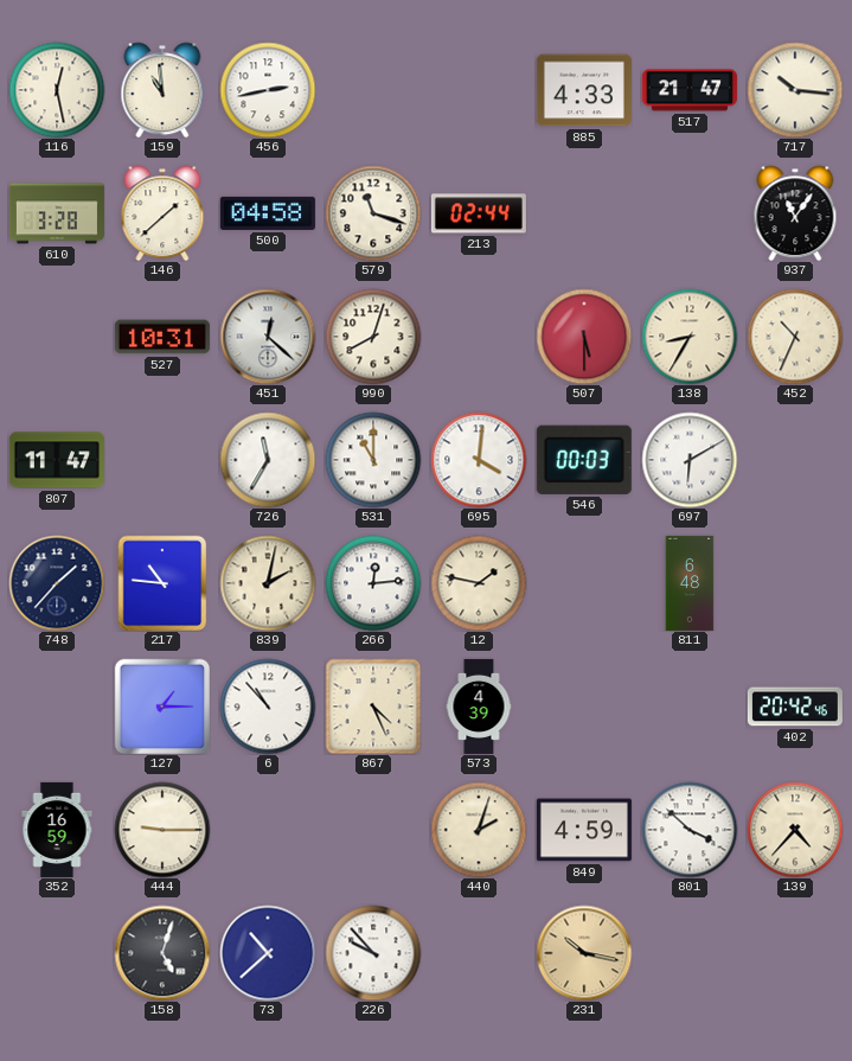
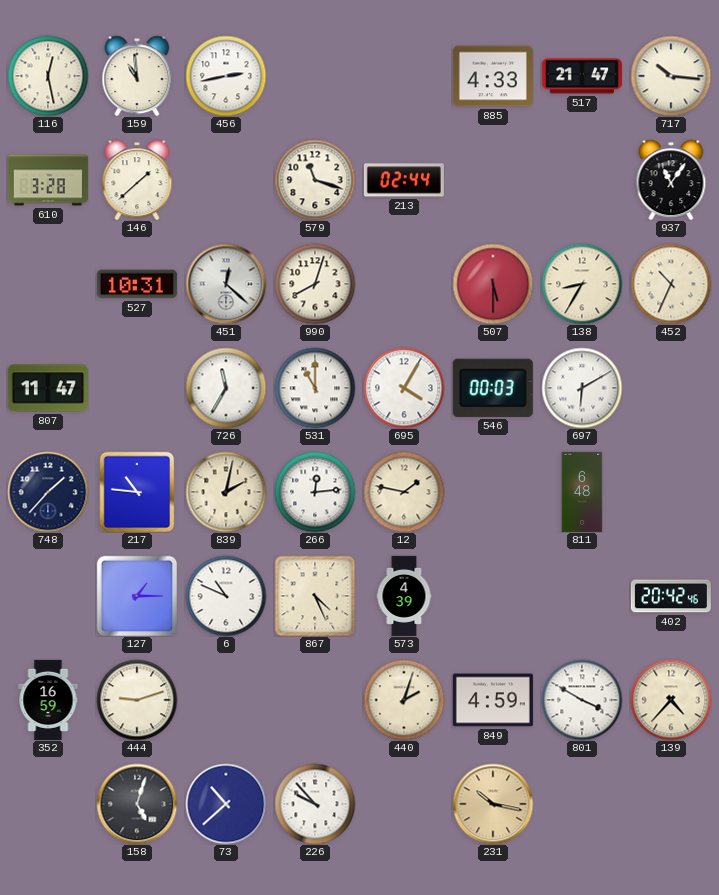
500: 04:58 -> none (268, 213)
695: 4:01 -> 4:05 (404, 388)
6: 10:53 -> 10:49 (226, 596)
444: 9:15 -> 9:12 (137, 700)
801: 3:52 -> 3:50 (582, 700)
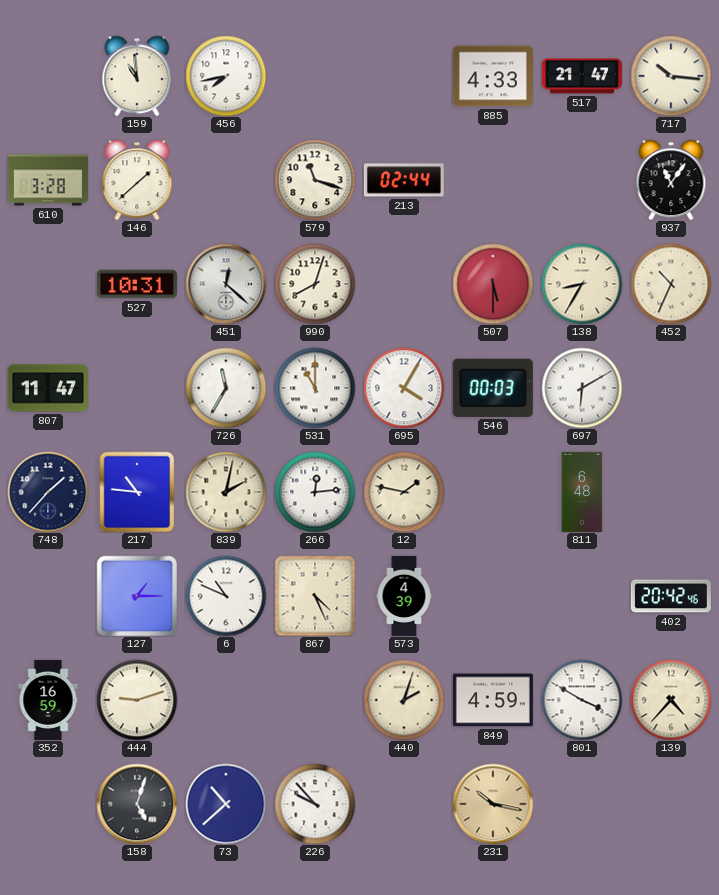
116: 12:28 -> none (48, 76)
456: 2:43 -> 7:43 (226, 76)
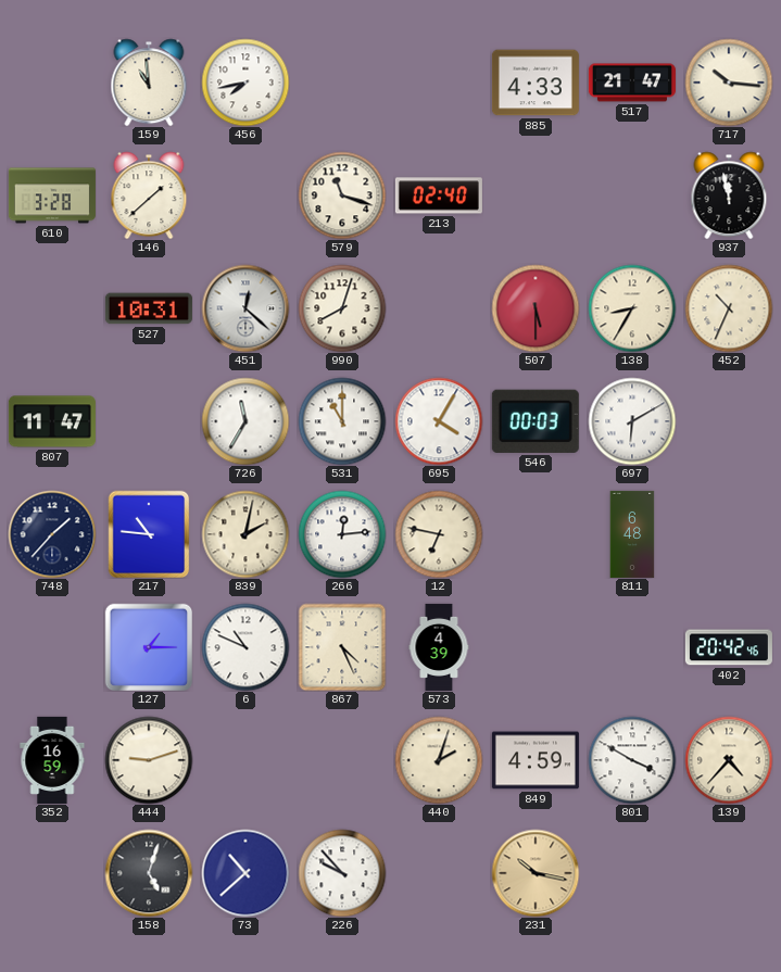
213: 02:44 -> 02:40 (439, 195)
937: 11:06 -> 11:58 (729, 195)
12: 1:47 -> 6:47 (439, 534)
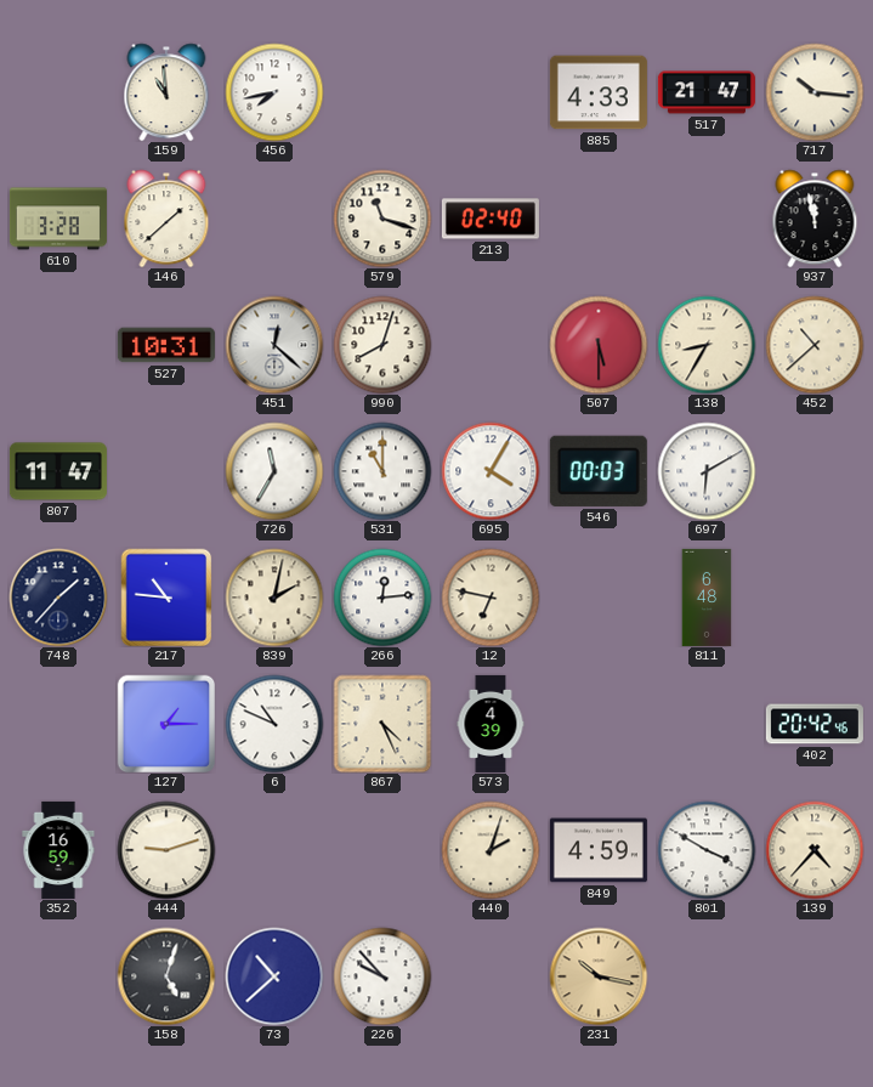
452: 10:34 -> 10:38 (815, 345)
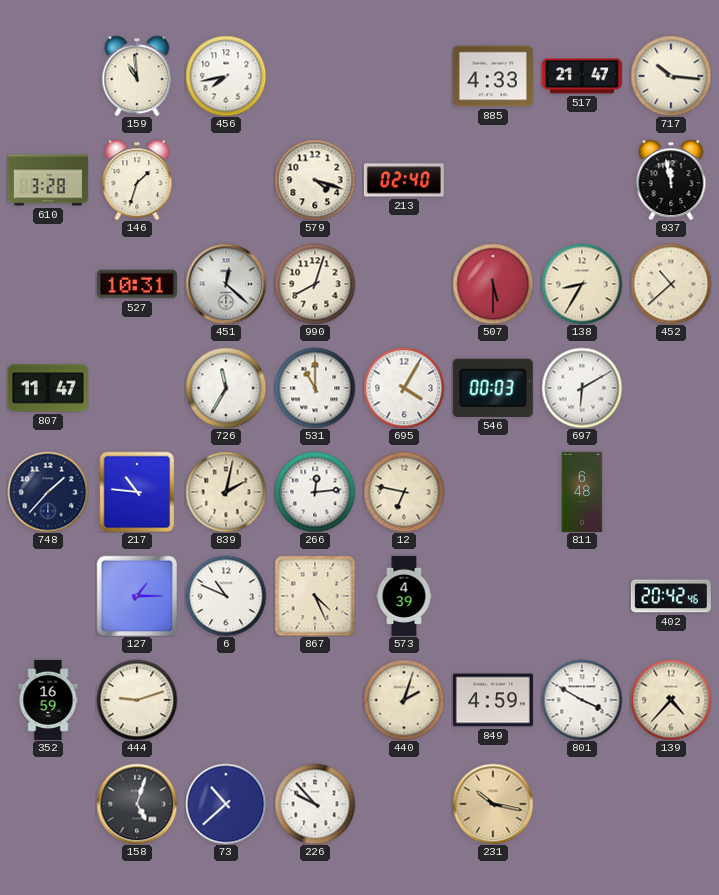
146: 1:38 -> 1:33 (137, 180)
579: 11:18 -> 4:18 (315, 180)
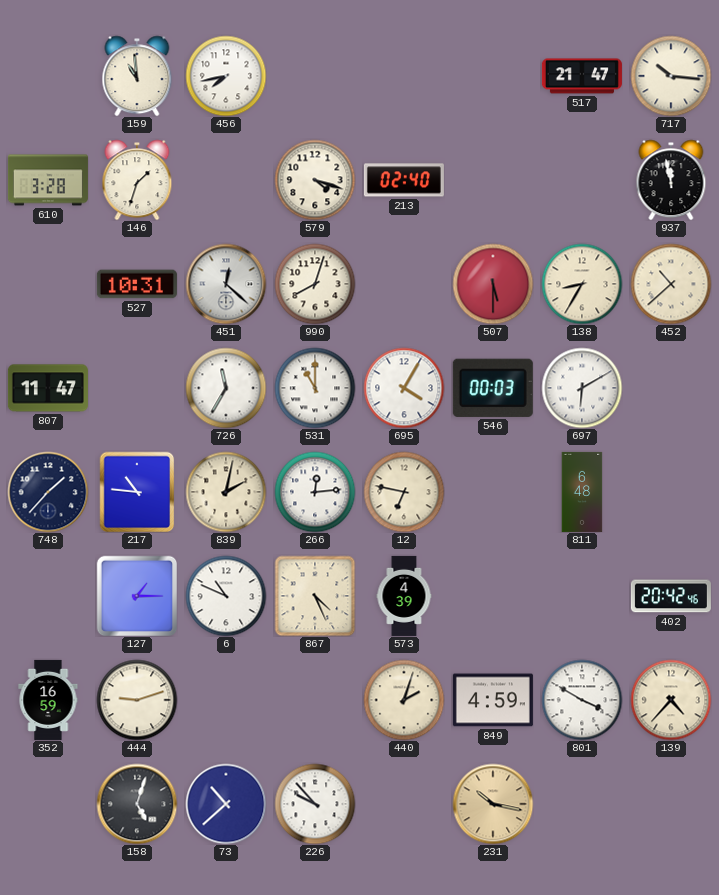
885: 4:33 -> none (493, 76)
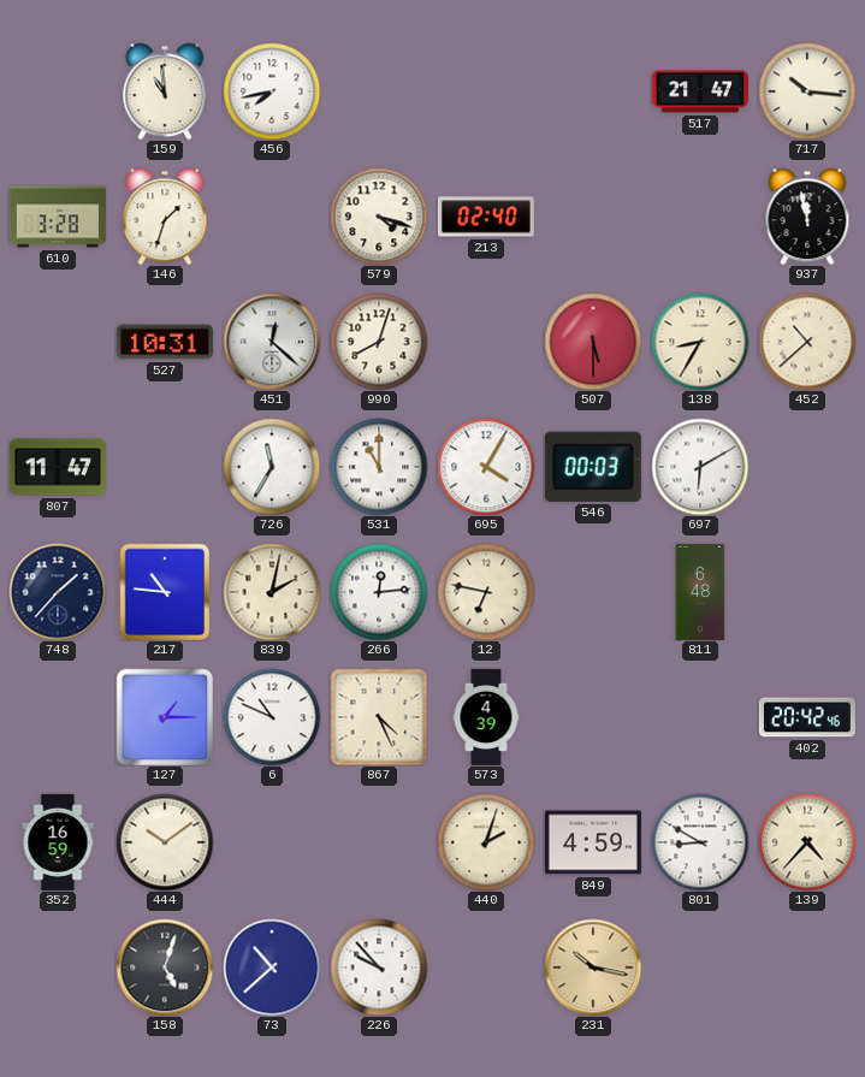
444: 9:12 -> 10:09 (165, 842)
801: 3:50 -> 8:50 (700, 842)
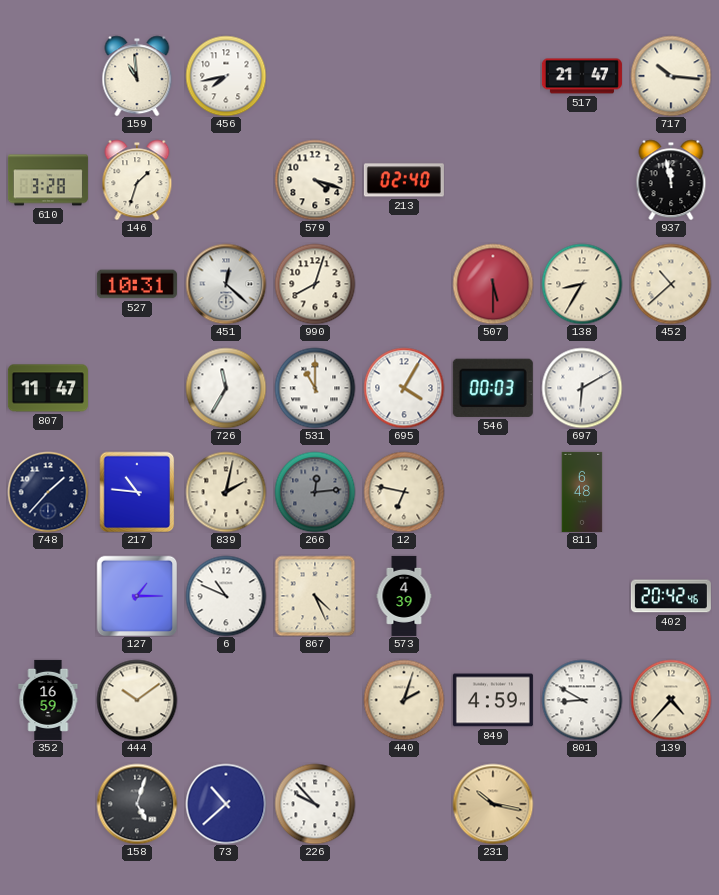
266 dial: white -> grey (315, 492)
